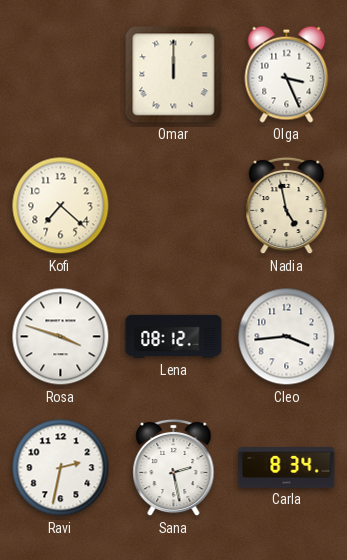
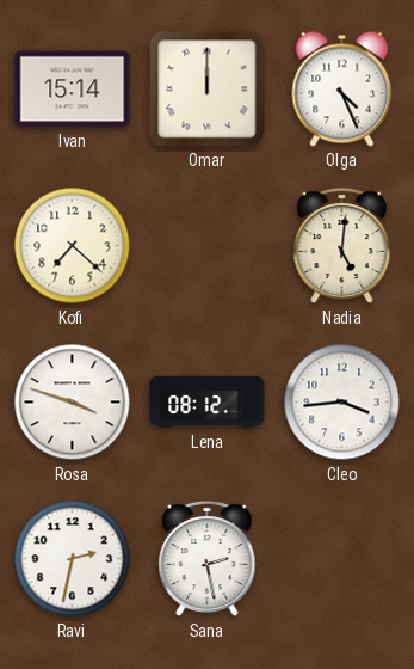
Ivan: none -> 15:14 (73, 90)
Olga: 3:26 -> 4:26 (342, 88)
Nadia: 4:58 -> 5:01 (342, 246)
Carla: 8:34 -> none (287, 468)
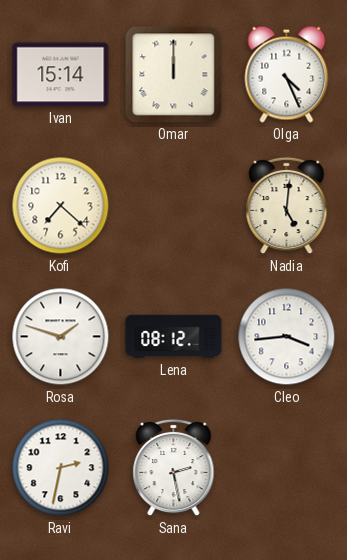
Rosa: 3:48 -> 1:48 (61, 337)
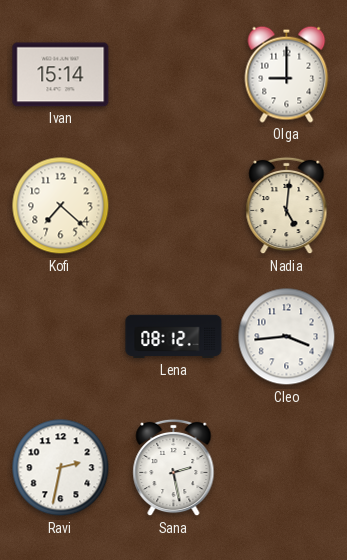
Omar: 12:00 -> none (174, 75)
Olga: 4:26 -> 9:00 (287, 74)
Rosa: 1:48 -> none (61, 337)
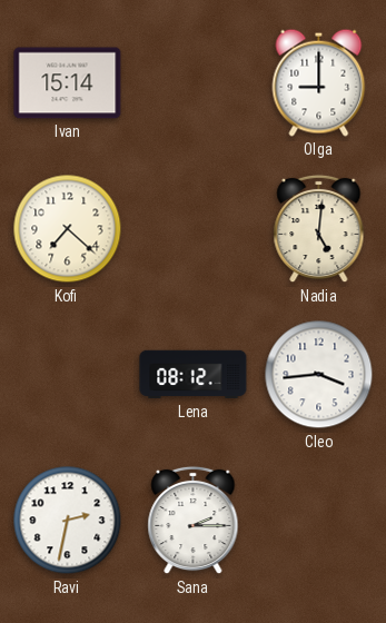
Sana: 2:28 -> 2:15 (194, 521)
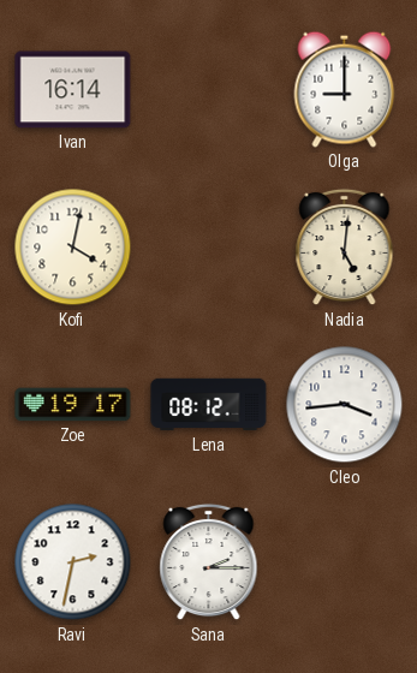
Ivan: 15:14 -> 16:14 (73, 90)
Kofi: 7:22 -> 4:02 (73, 248)
Zoe: none -> 19:17 (73, 405)
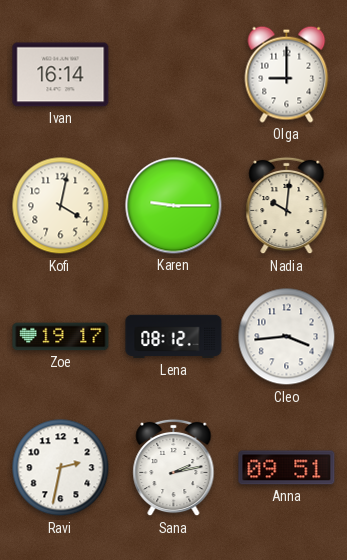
Karen: none -> 9:15 (174, 206)
Nadia: 5:01 -> 10:01 (287, 206)
Sana: 2:15 -> 2:13 (174, 468)
Anna: none -> 09:51 (287, 468)
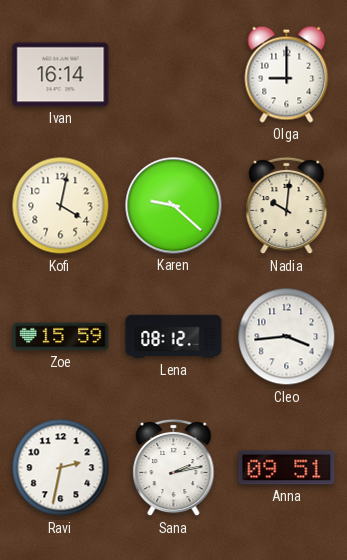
Karen: 9:15 -> 9:22 (174, 206)
Zoe: 19:17 -> 15:59 (61, 337)
